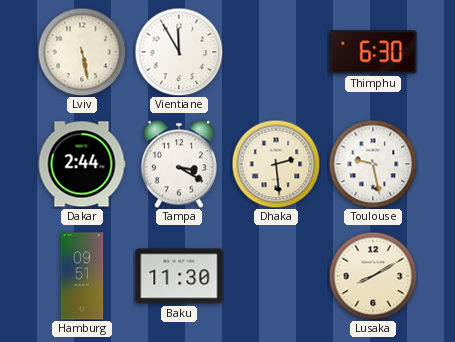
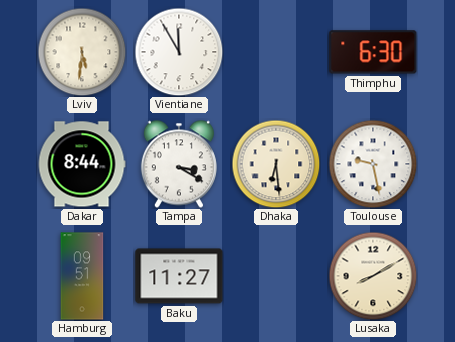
Lviv: 5:28 -> 5:31 (82, 52)
Dakar: 2:44 -> 8:44 (82, 164)
Dhaka: 2:29 -> 6:29 (276, 164)
Baku: 11:30 -> 11:27 (179, 276)
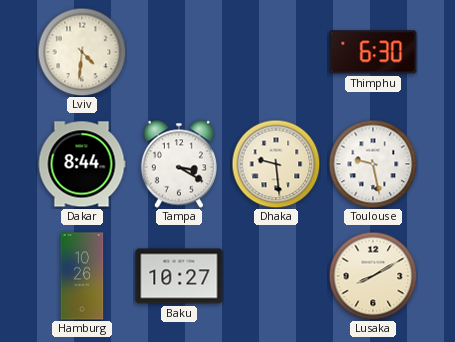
Lviv: 5:31 -> 4:31 (82, 52)
Vientiane: 11:55 -> none (179, 52)
Dhaka: 6:29 -> 9:29 (276, 164)
Hamburg: 09:51 -> 10:26 (82, 276)
Baku: 11:27 -> 10:27 (179, 276)
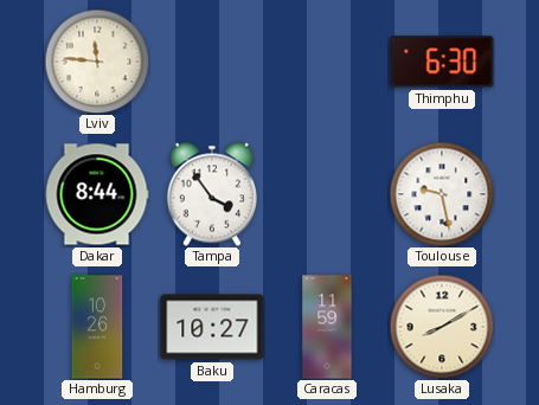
Lviv: 4:31 -> 11:46 (97, 62)
Tampa: 3:20 -> 3:54 (212, 194)
Dhaka: 9:29 -> none (276, 164)
Caracas: none -> 11:59 (327, 327)
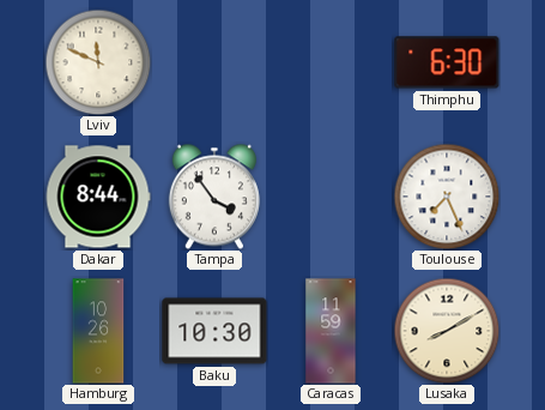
Lviv: 11:46 -> 11:49 (98, 62)
Toulouse: 9:28 -> 7:26 (447, 197)
Baku: 10:27 -> 10:30 (214, 331)
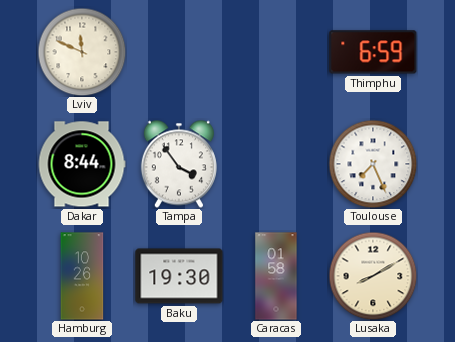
Thimphu: 6:30 -> 6:59 (373, 52)
Baku: 10:30 -> 19:30 (179, 276)
Caracas: 11:59 -> 01:58 (276, 276)
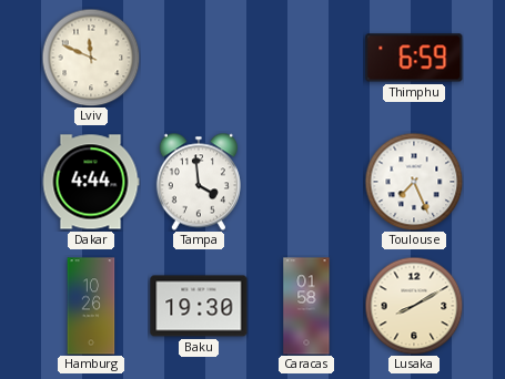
Dakar: 8:44 -> 4:44 (91, 182)
Tampa: 3:54 -> 3:59 (199, 182)
